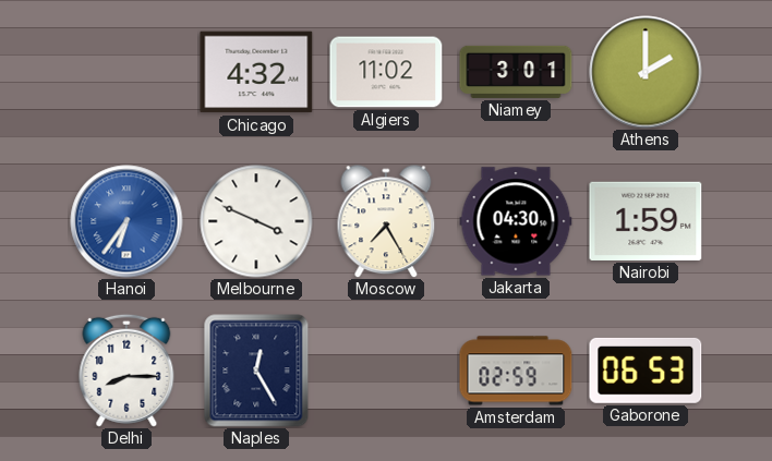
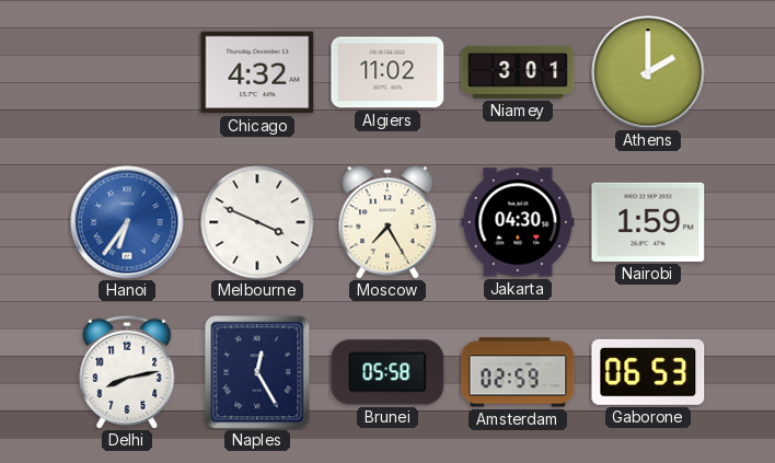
Delhi: 8:15 -> 8:13 (127, 372)
Brunei: none -> 05:58 (387, 372)
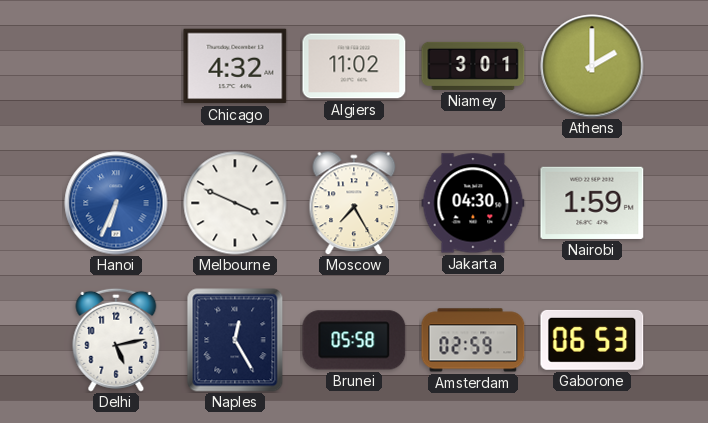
Hanoi: 6:36 -> 6:34 (116, 203)
Delhi: 8:13 -> 5:13 (116, 340)
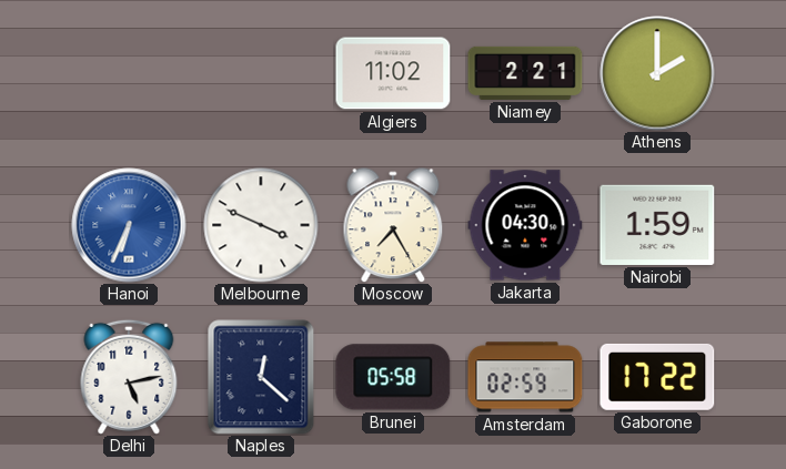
Chicago: 4:32 -> none (235, 66)
Niamey: 3:01 -> 2:21 (525, 73)
Naples: 12:25 -> 12:22 (261, 377)
Gaborone: 06:53 -> 17:22 (657, 377)
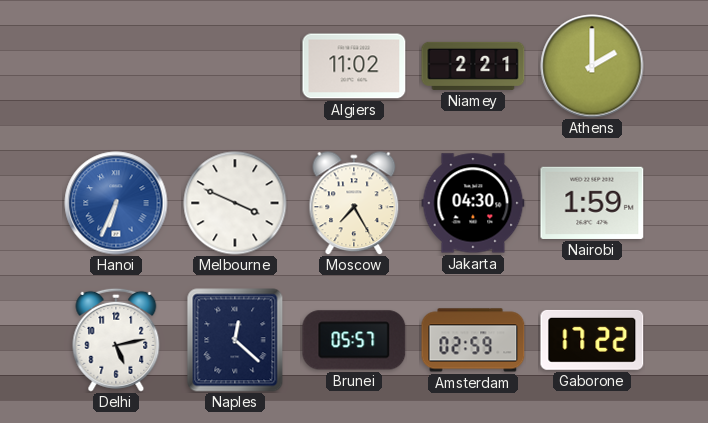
Brunei: 05:58 -> 05:57 (354, 340)
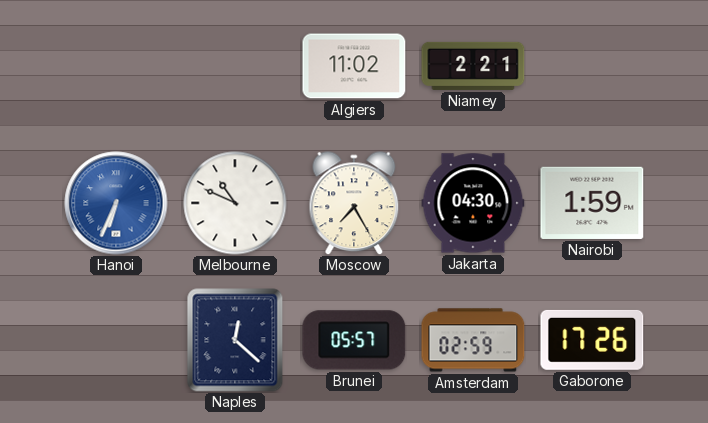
Athens: 2:00 -> none (592, 66)
Melbourne: 3:49 -> 10:49 (235, 203)
Delhi: 5:13 -> none (116, 340)
Gaborone: 17:22 -> 17:26 (592, 340)
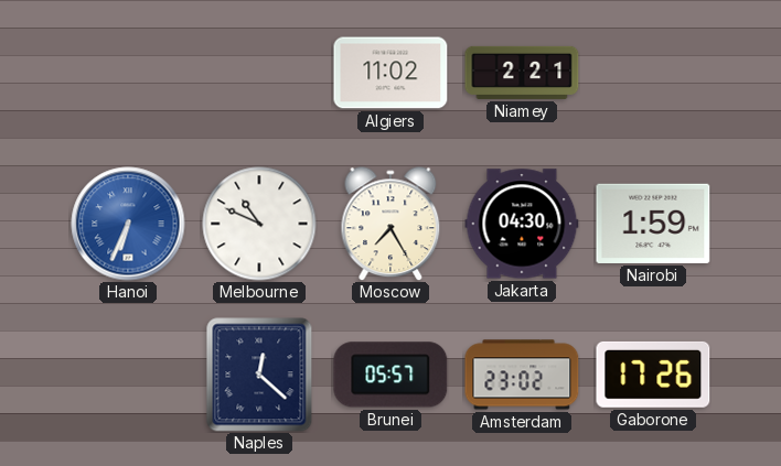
Amsterdam: 02:59 -> 23:02 (522, 375)
